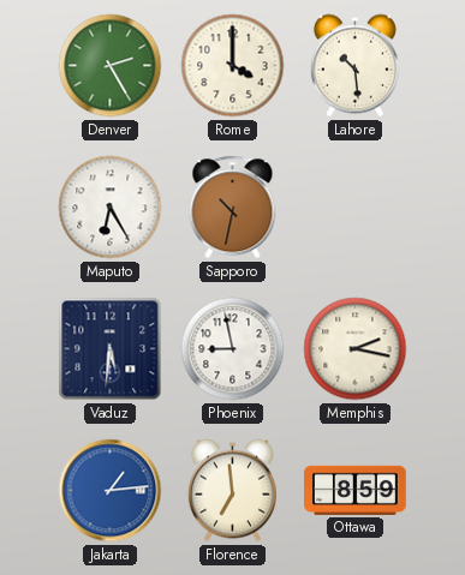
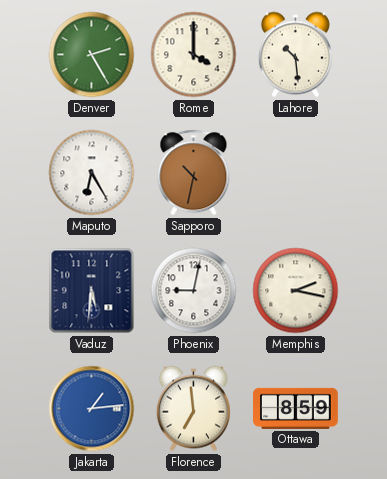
Phoenix: 8:58 -> 9:02 (194, 291)
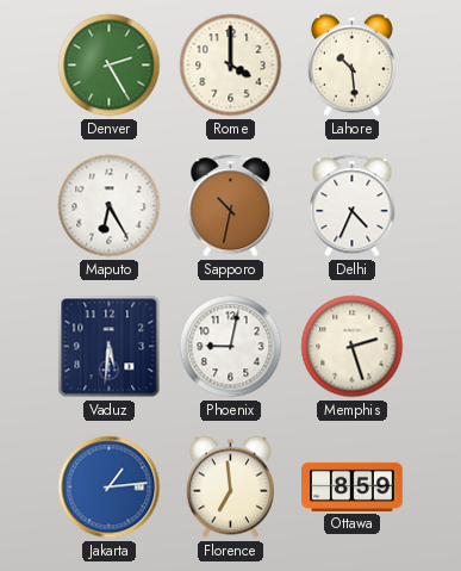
Delhi: none -> 4:34 (353, 206)
Memphis: 2:17 -> 2:27 (353, 347)
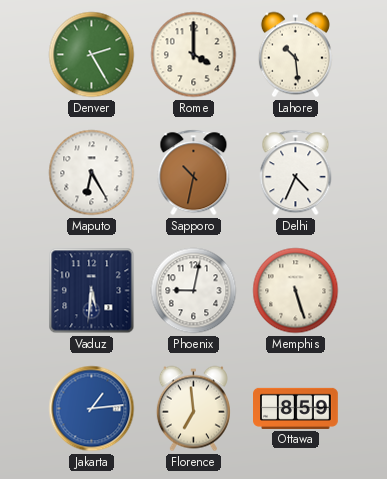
Memphis: 2:27 -> 5:27 (296, 291)
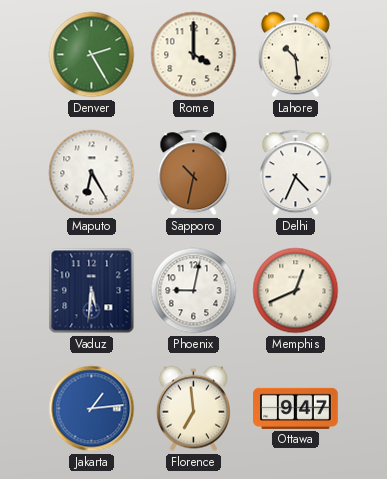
Memphis: 5:27 -> 12:41 (296, 291)
Ottawa: 8:59 -> 9:47 (296, 408)
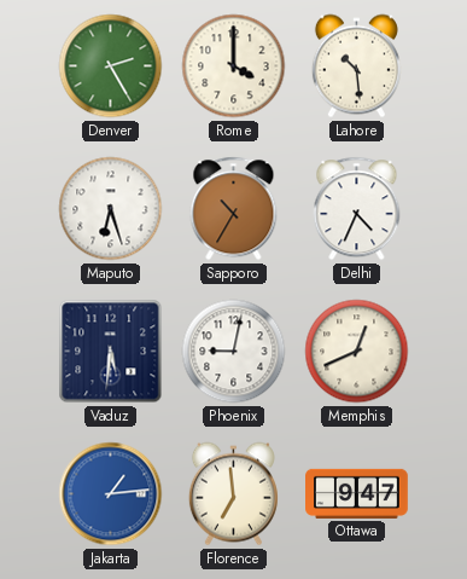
Maputo: 6:25 -> 6:27 (111, 209)
Sapporo: 10:32 -> 10:35 (234, 209)
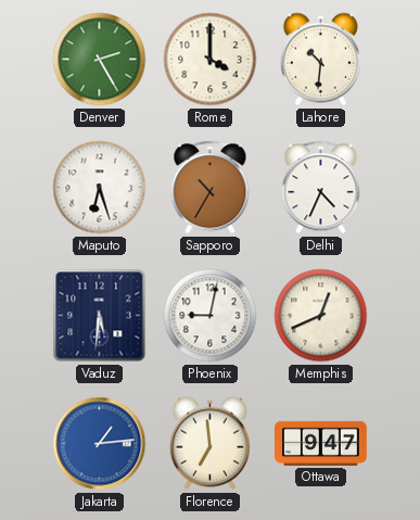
Lahore: 10:29 -> 10:31 (320, 60)
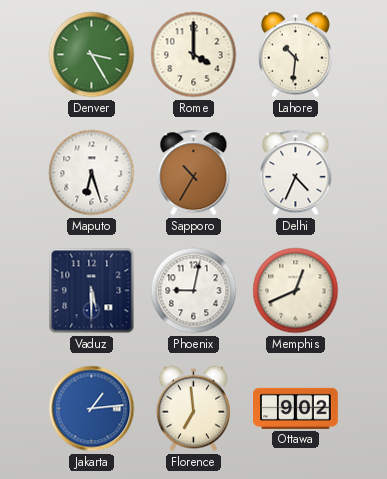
Denver: 2:25 -> 3:25 (92, 55)
Vaduz: 5:31 -> 5:30 (92, 291)
Ottawa: 9:47 -> 9:02 (296, 408)
